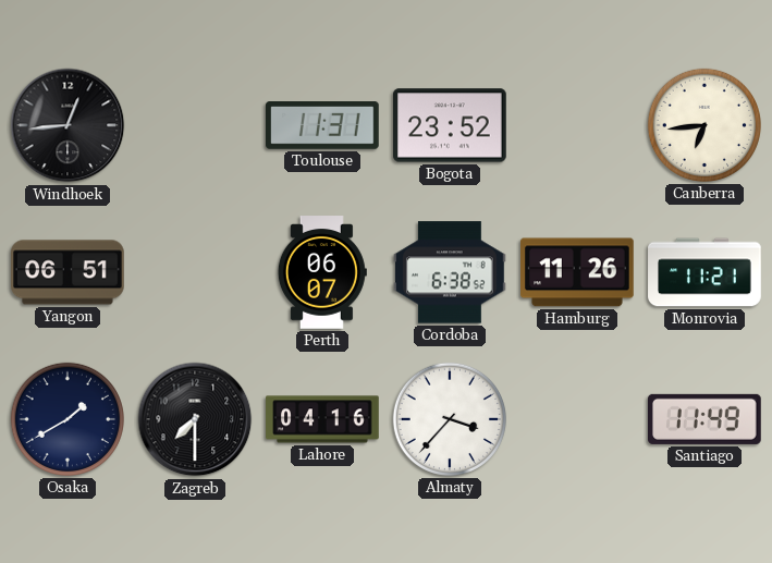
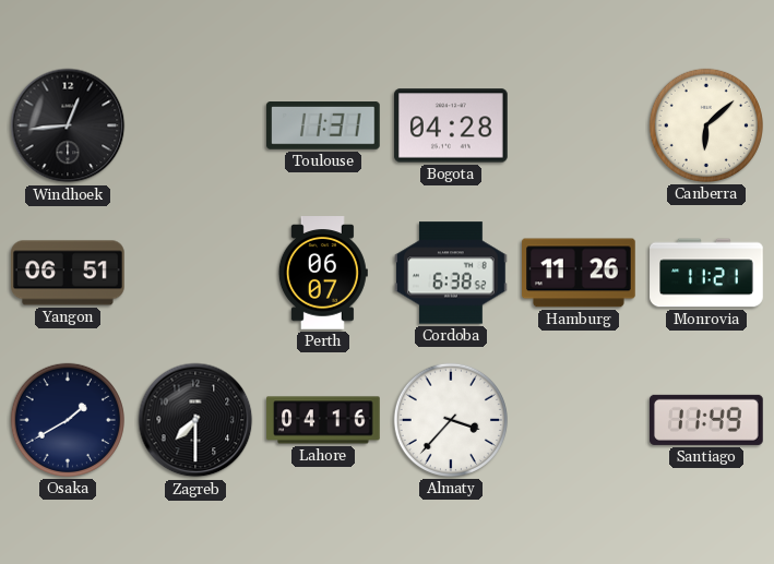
Bogota: 23:52 -> 04:28 (451, 125)
Canberra: 6:44 -> 6:08 (706, 125)
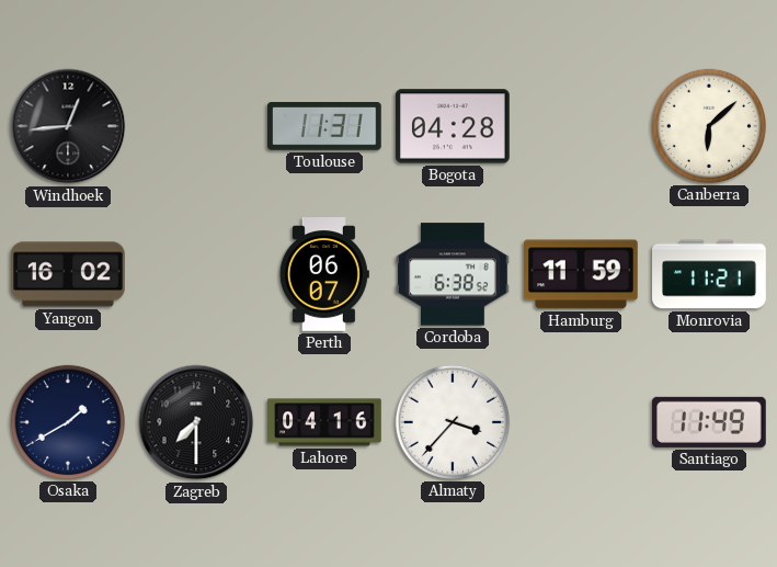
Yangon: 06:51 -> 16:02 (68, 274)
Hamburg: 11:26 -> 11:59 (581, 274)
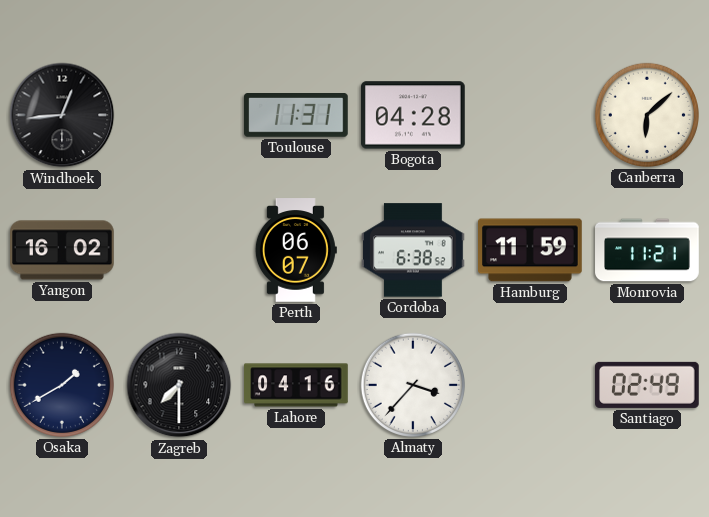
Santiago: 11:49 -> 02:49 (648, 385)
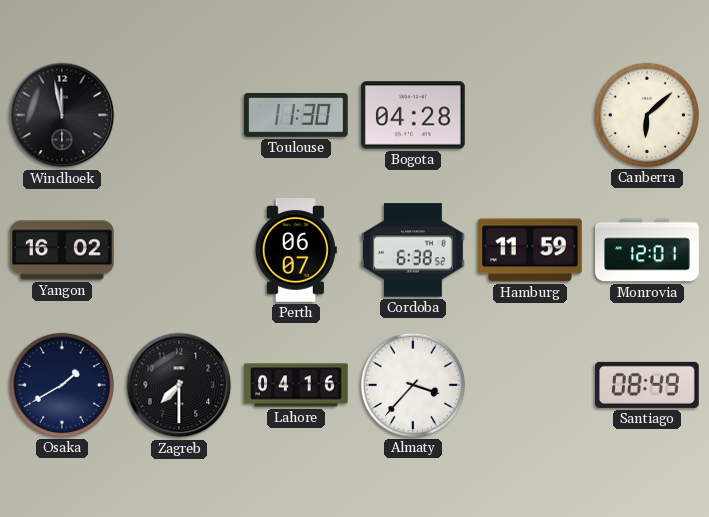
Windhoek: 12:44 -> 11:58 (62, 115)
Toulouse: 11:31 -> 11:30 (297, 116)
Monrovia: 11:21 -> 12:01 (647, 250)
Santiago: 02:49 -> 08:49 (648, 385)
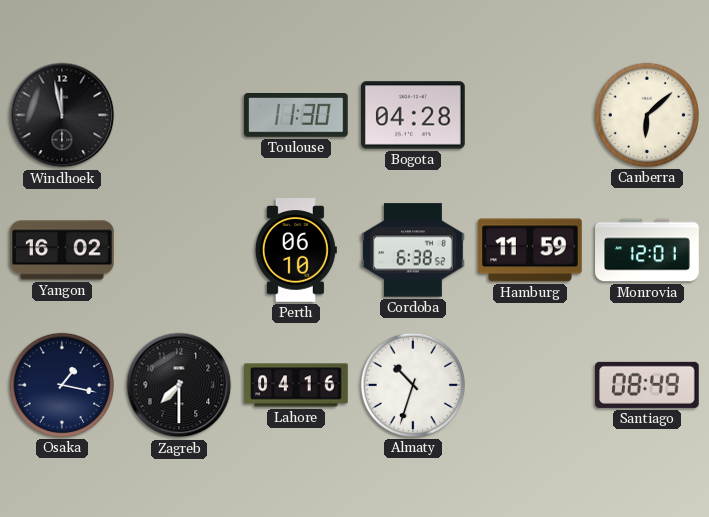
Perth: 06:07 -> 06:10 (296, 250)
Osaka: 1:40 -> 1:17 (62, 385)
Almaty: 3:37 -> 10:33 (413, 385)
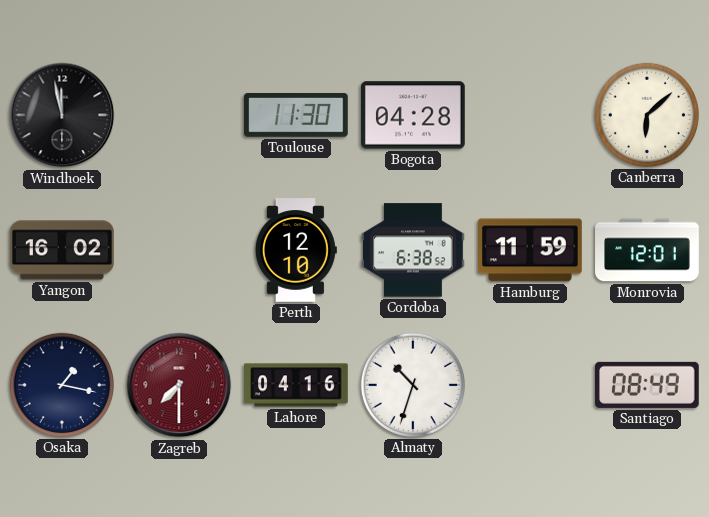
Perth: 06:10 -> 12:10 (296, 250)
Zagreb dial: black -> burgundy (179, 385)
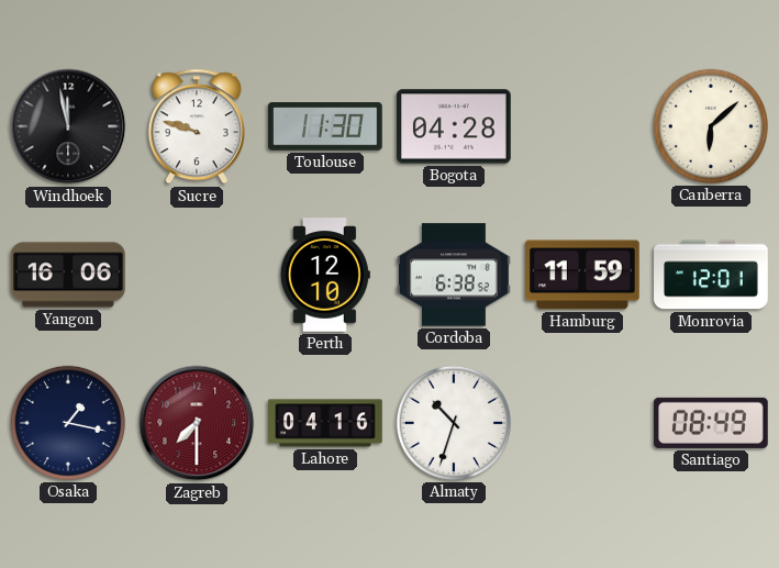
Sucre: none -> 9:48 (197, 126)
Yangon: 16:02 -> 16:06 (68, 275)
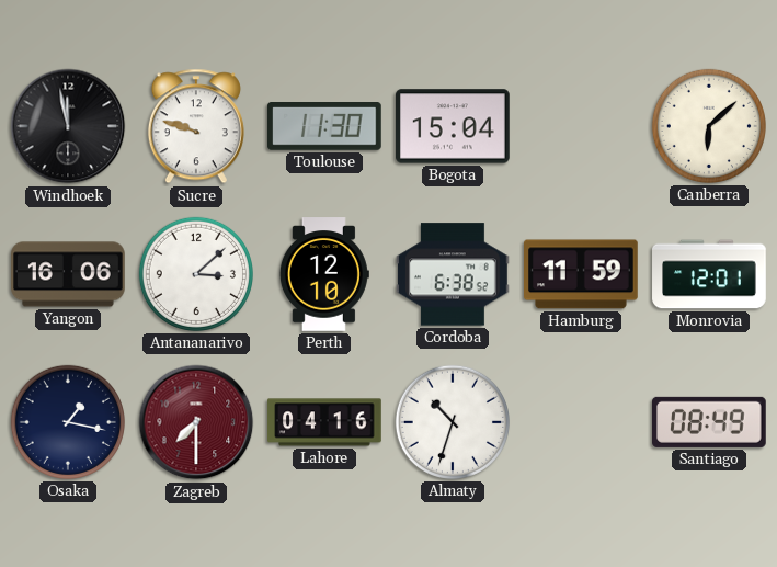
Bogota: 04:28 -> 15:04 (453, 126)
Antananarivo: none -> 3:08 (196, 274)
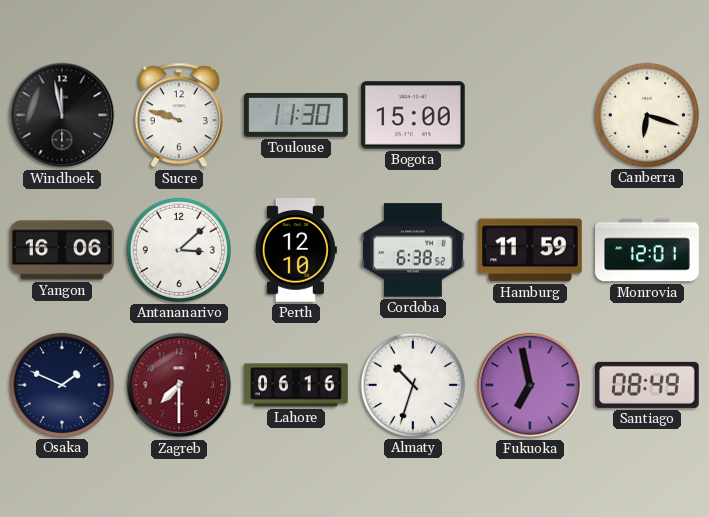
Bogota: 15:04 -> 15:00 (413, 115)
Canberra: 6:08 -> 6:18 (647, 115)
Osaka: 1:17 -> 1:49 (62, 385)
Lahore: 04:16 -> 06:16 (296, 385)
Fukuoka: none -> 6:58 (530, 385)
